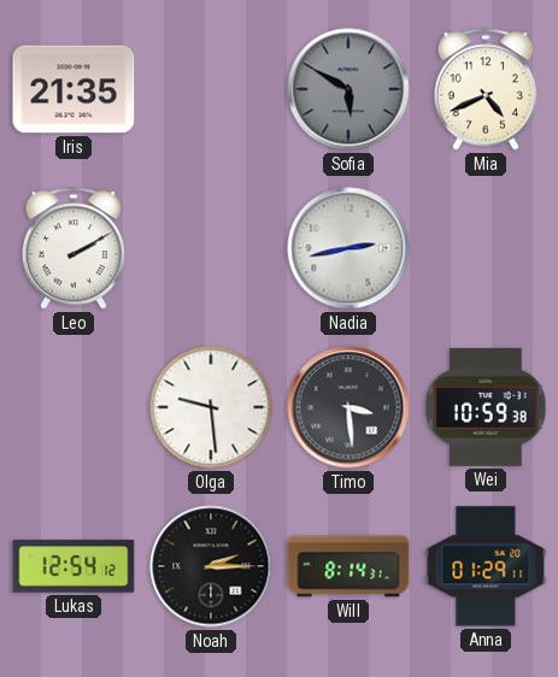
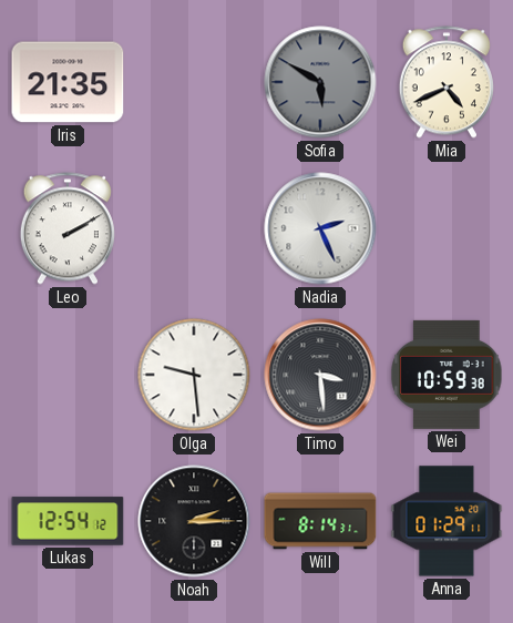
Nadia: 2:43 -> 2:26 (320, 228)
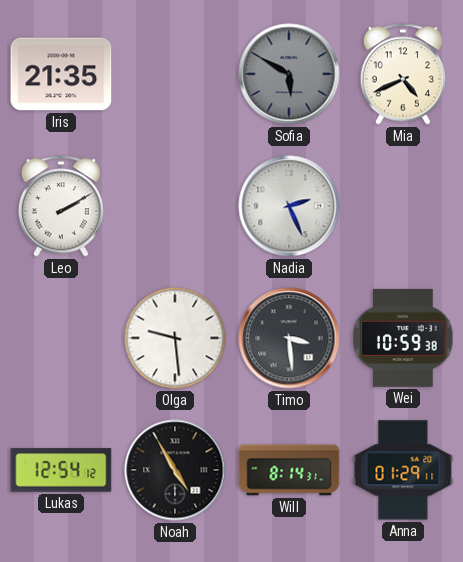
Noah: 2:15 -> 4:55 (175, 470)
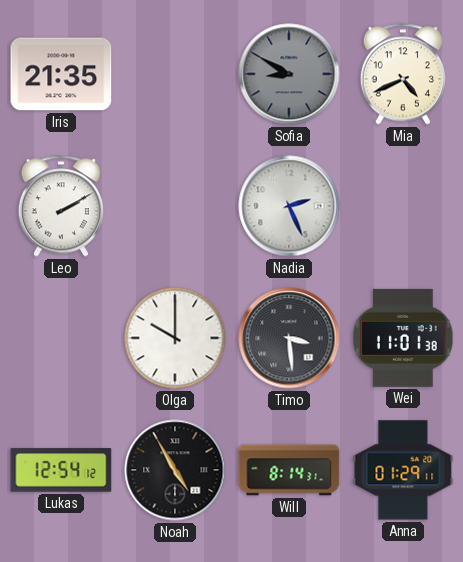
Sofia: 5:50 -> 8:50 (289, 74)
Olga: 9:29 -> 10:00 (175, 338)
Wei: 10:59 -> 11:01 (403, 338)
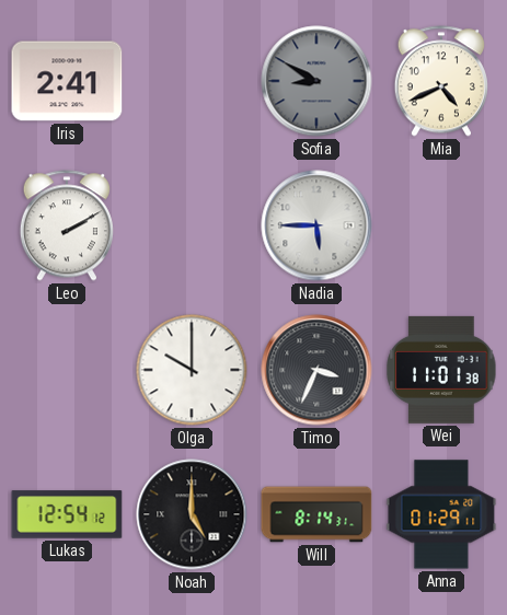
Iris: 21:35 -> 2:41 (67, 81)
Nadia: 2:26 -> 5:45 (316, 225)
Timo: 3:29 -> 3:34 (316, 370)
Noah: 4:55 -> 5:00 (192, 514)
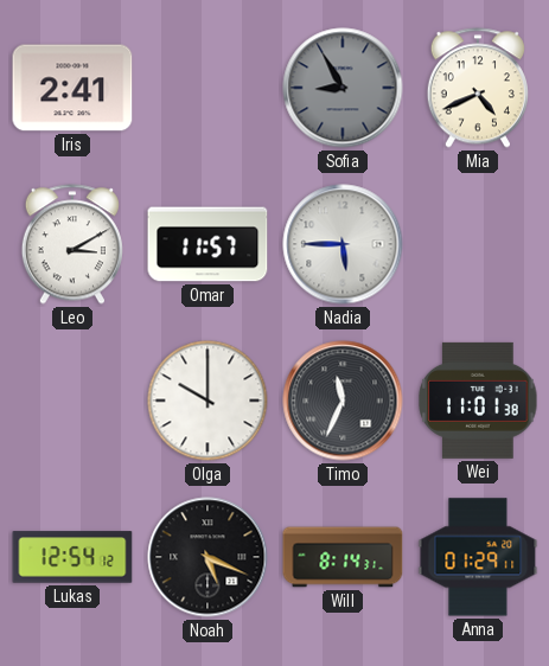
Sofia: 8:50 -> 8:55 (343, 88)
Leo: 2:10 -> 3:10 (72, 244)
Omar: none -> 11:57 (208, 244)
Timo: 3:34 -> 11:34 (343, 401)
Noah: 5:00 -> 5:19 (208, 557)
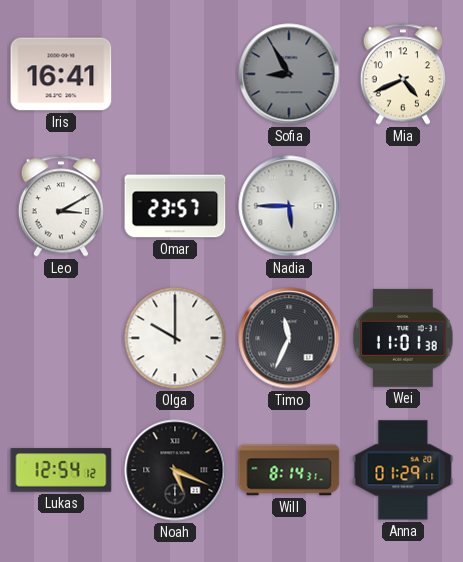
Iris: 2:41 -> 16:41 (61, 74)
Omar: 11:57 -> 23:57 (175, 206)
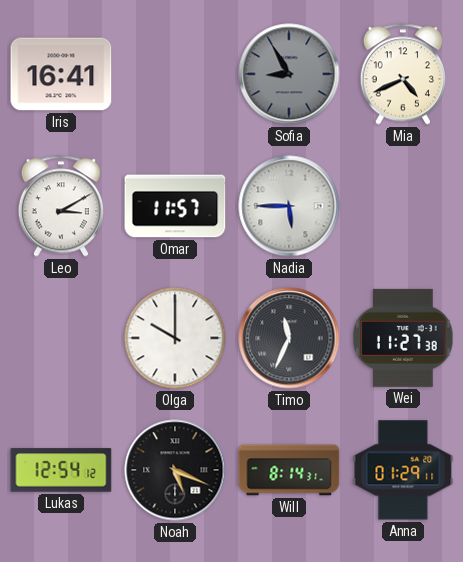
Omar: 23:57 -> 11:57 (175, 206)
Wei: 11:01 -> 11:27 (403, 338)
